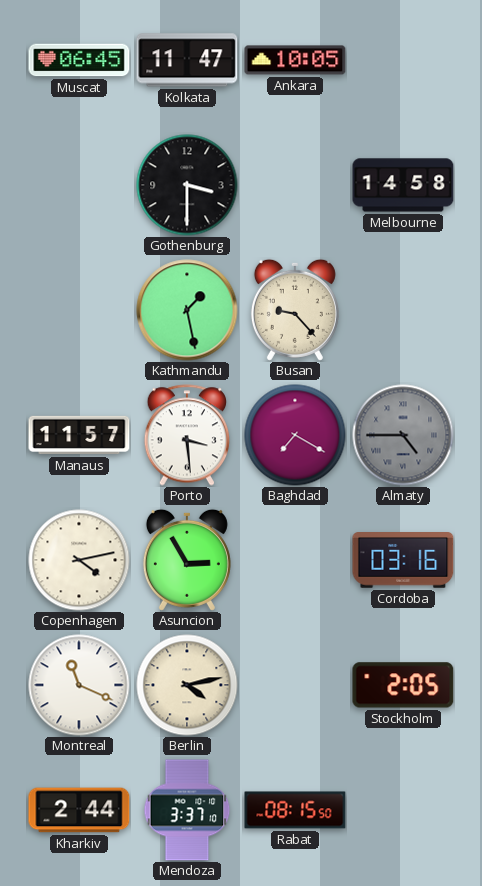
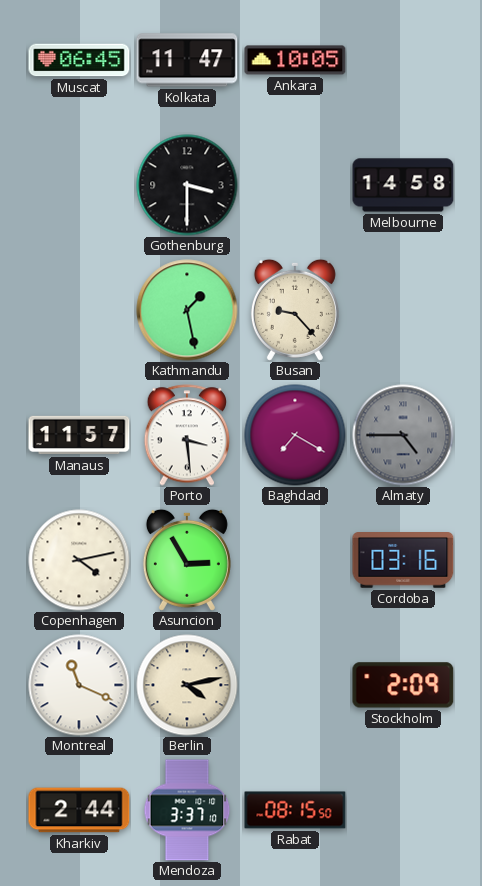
Stockholm: 2:05 -> 2:09 (403, 685)
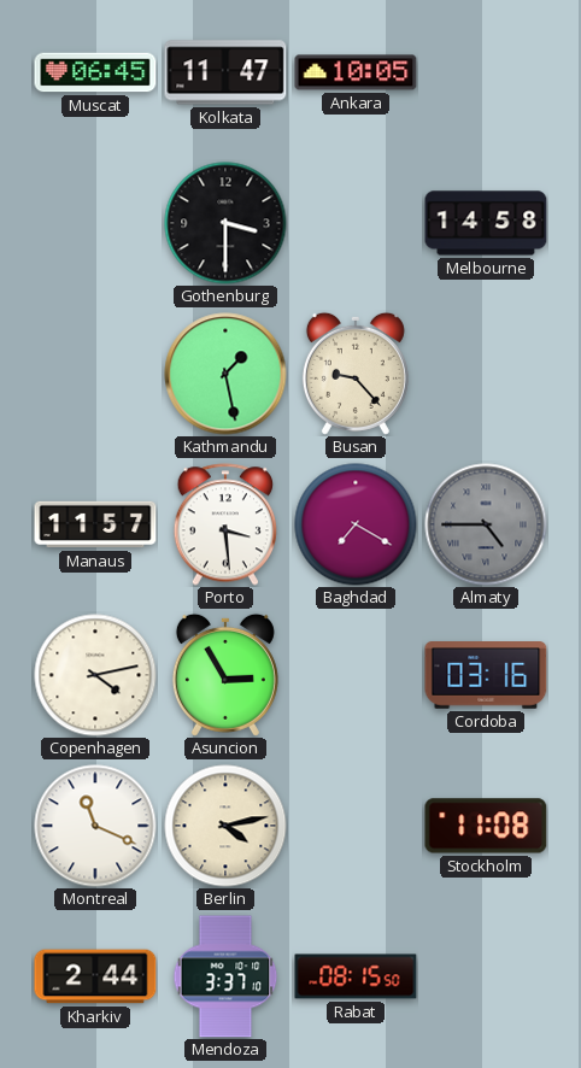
Stockholm: 2:09 -> 11:08 (486, 826)
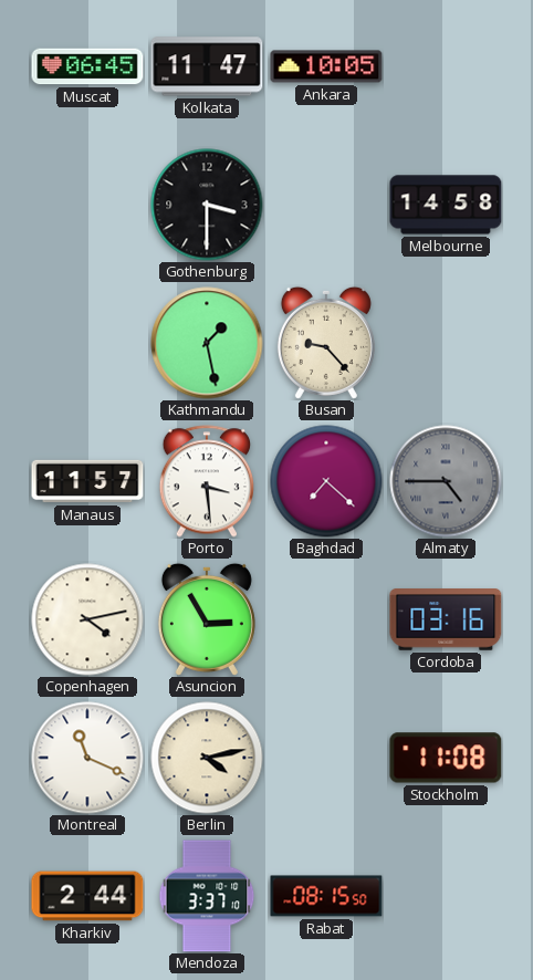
Baghdad: 7:20 -> 7:22 (326, 481)
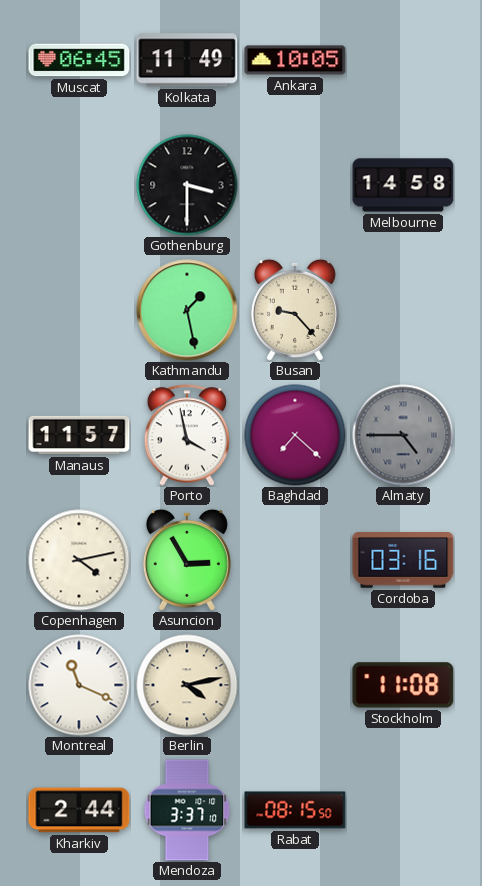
Kolkata: 11:47 -> 11:49 (187, 60)
Porto: 3:29 -> 3:58 (186, 435)
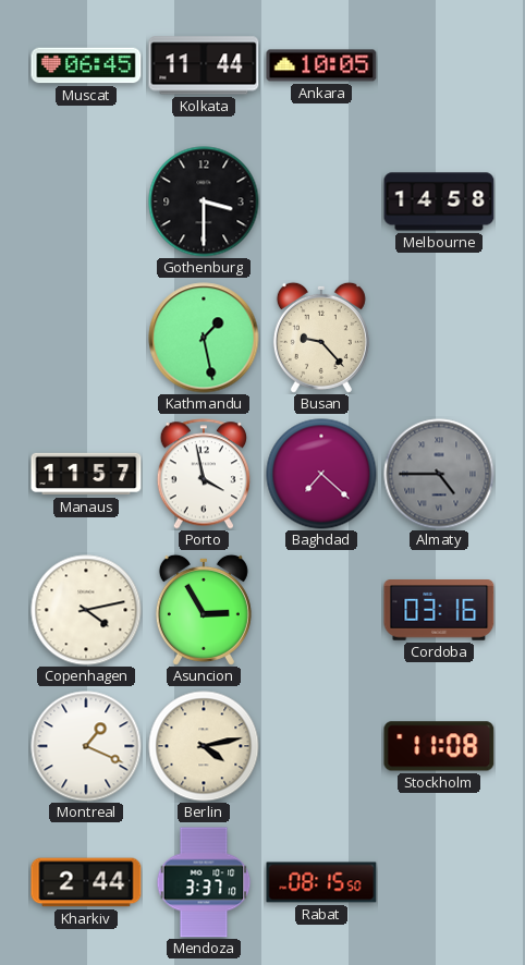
Kolkata: 11:49 -> 11:44 (204, 65)
Montreal: 11:19 -> 1:19 (86, 746)
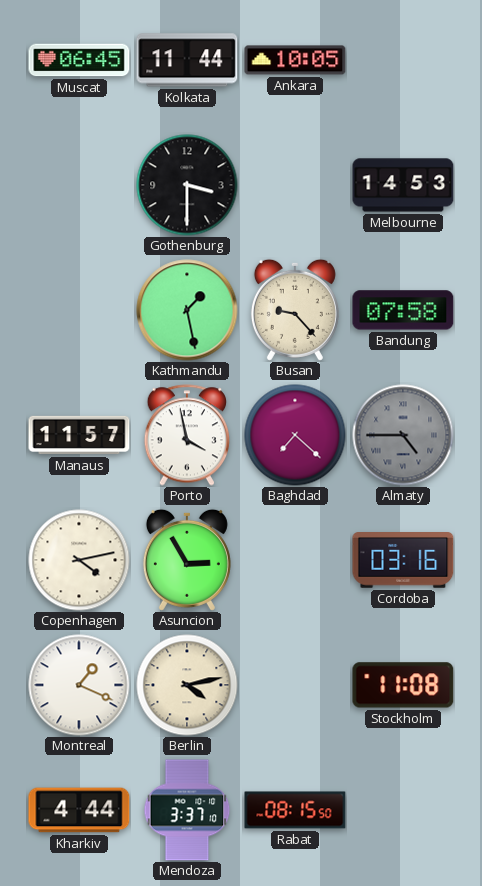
Melbourne: 14:58 -> 14:53 (403, 185)
Bandung: none -> 07:58 (403, 310)
Kharkiv: 2:44 -> 4:44 (79, 810)
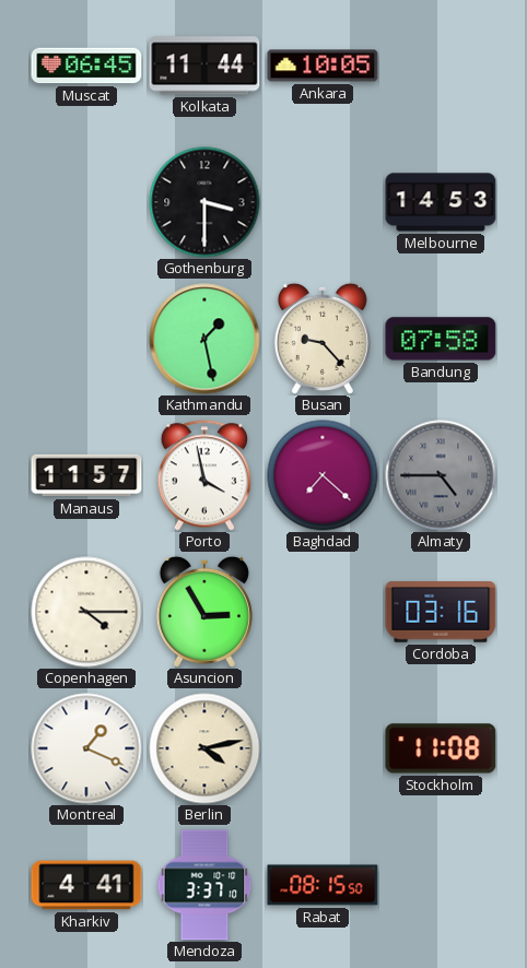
Copenhagen: 4:13 -> 4:15 (86, 612)
Kharkiv: 4:44 -> 4:41 (86, 885)
